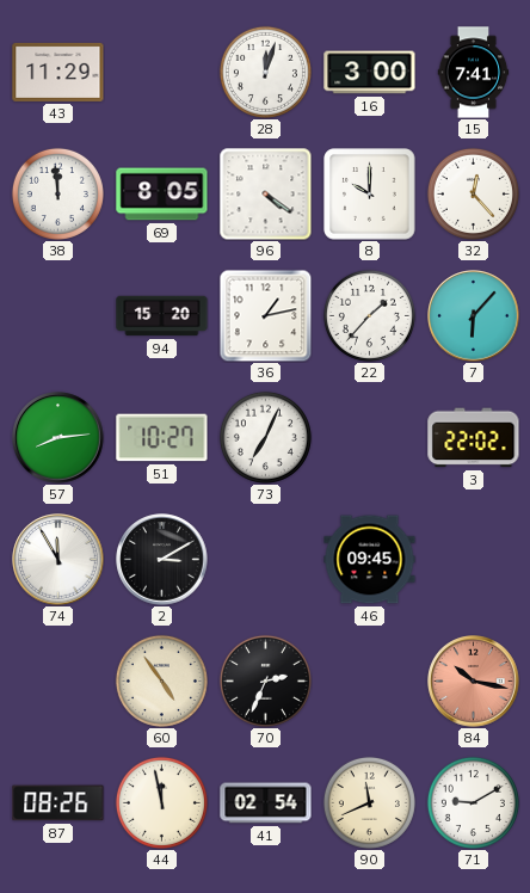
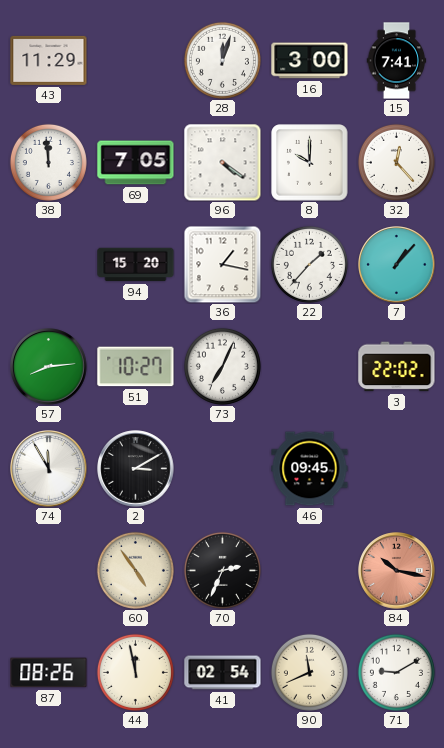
69: 8:05 -> 7:05 (136, 163)
36: 1:13 -> 1:17 (222, 264)
7: 6:07 -> 1:07 (397, 265)
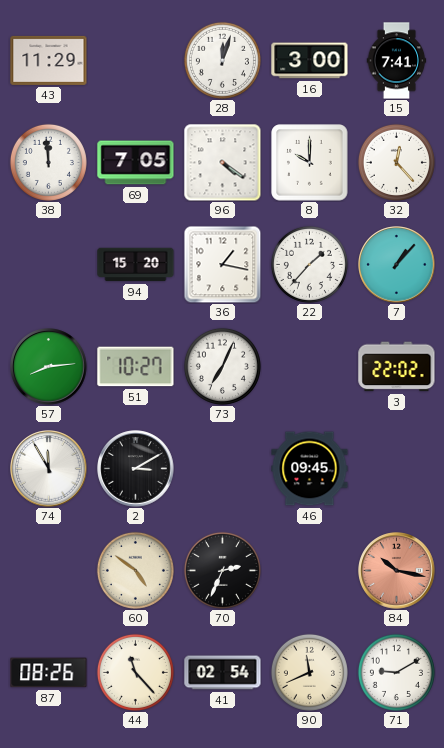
60: 4:54 -> 4:51 (135, 570)
44: 11:58 -> 11:23 (135, 672)
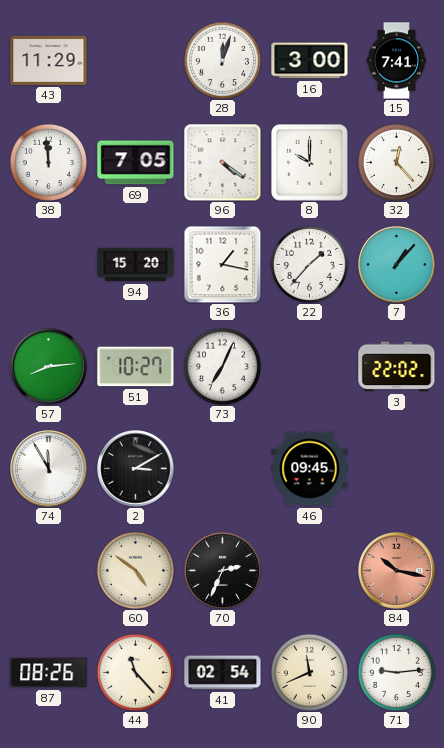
71: 9:10 -> 9:14 (396, 672)
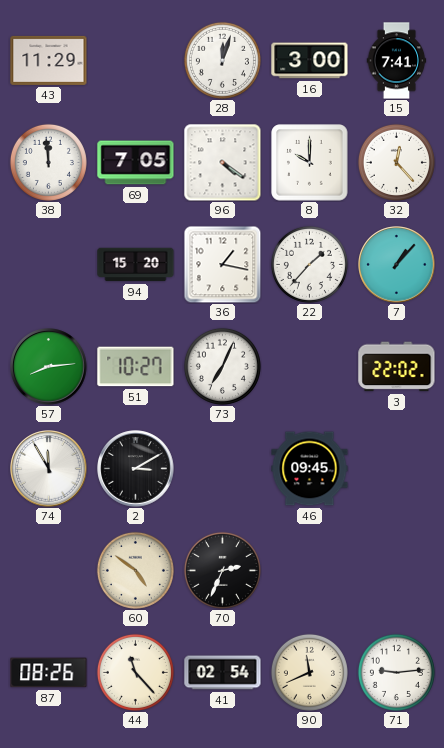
84: 10:17 -> none (397, 571)
